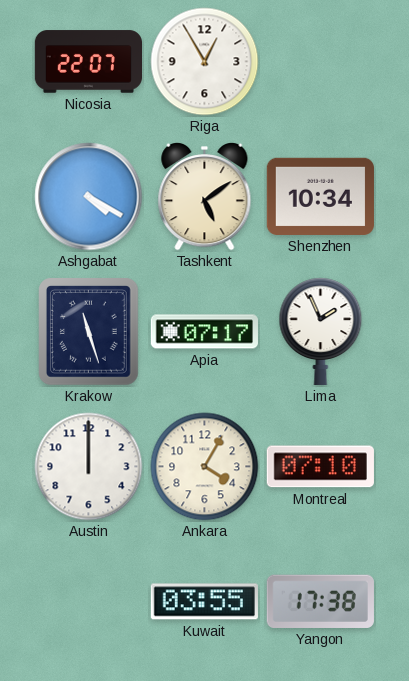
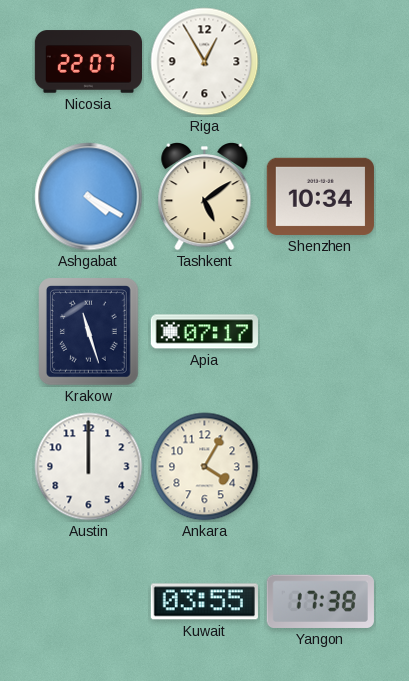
Lima: 1:56 -> none (321, 331)
Montreal: 07:10 -> none (320, 467)
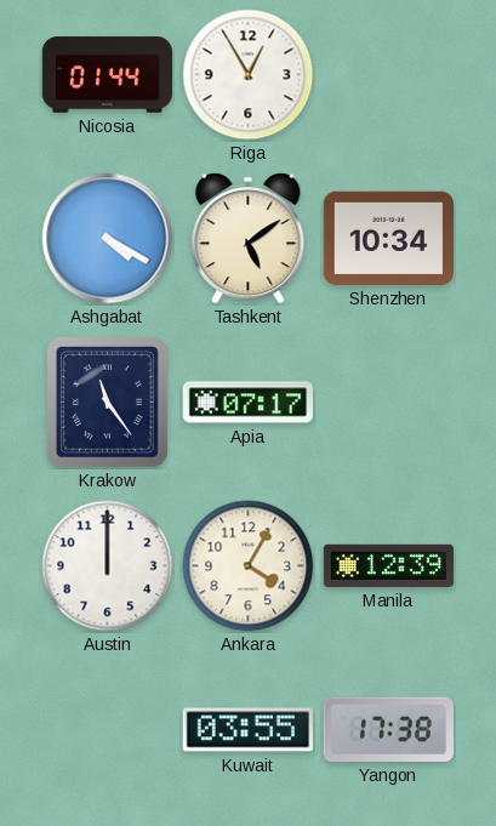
Nicosia: 22:07 -> 01:44 (107, 75)
Krakow: 11:27 -> 11:24 (108, 403)
Manila: none -> 12:39 (388, 565)
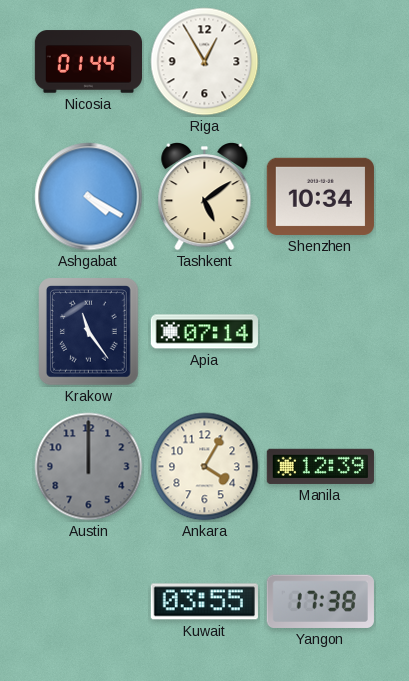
Apia: 07:17 -> 07:14 (204, 332)
Austin dial: white -> grey (89, 467)
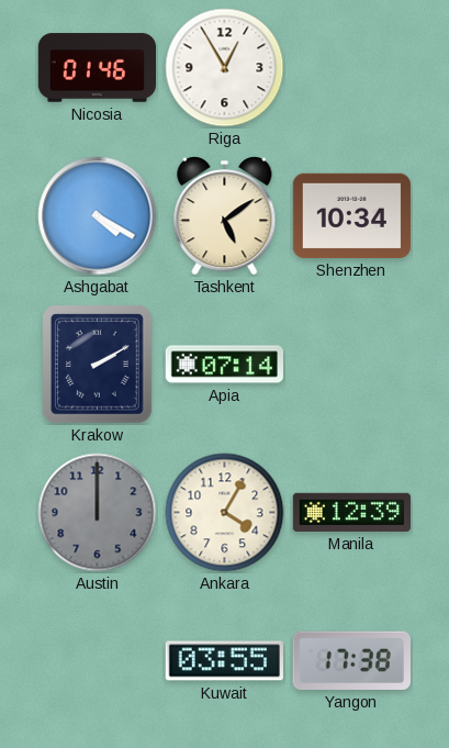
Nicosia: 01:44 -> 01:46 (97, 68)
Krakow: 11:24 -> 2:10 (98, 365)
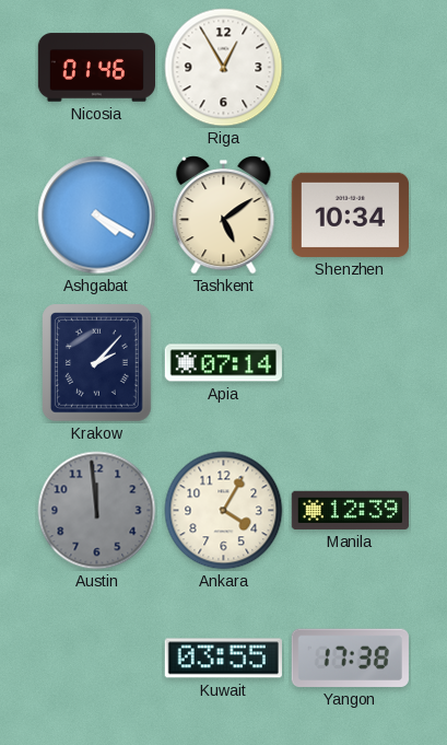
Krakow: 2:10 -> 2:07 (97, 363)
Austin: 12:00 -> 11:59 (97, 511)
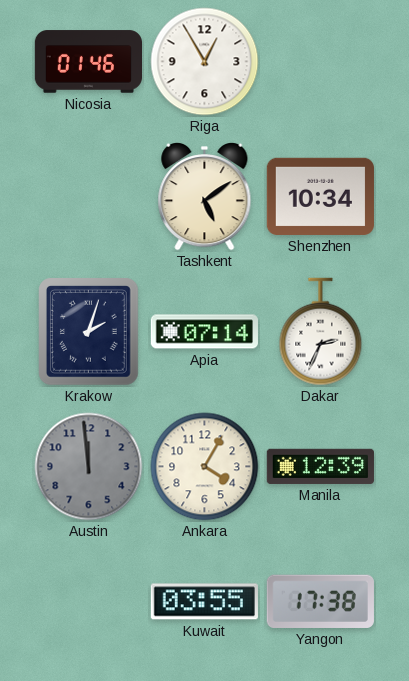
Ashgabat: 4:20 -> none (97, 216)
Krakow: 2:07 -> 2:03 (89, 332)
Dakar: none -> 2:34 (321, 332)
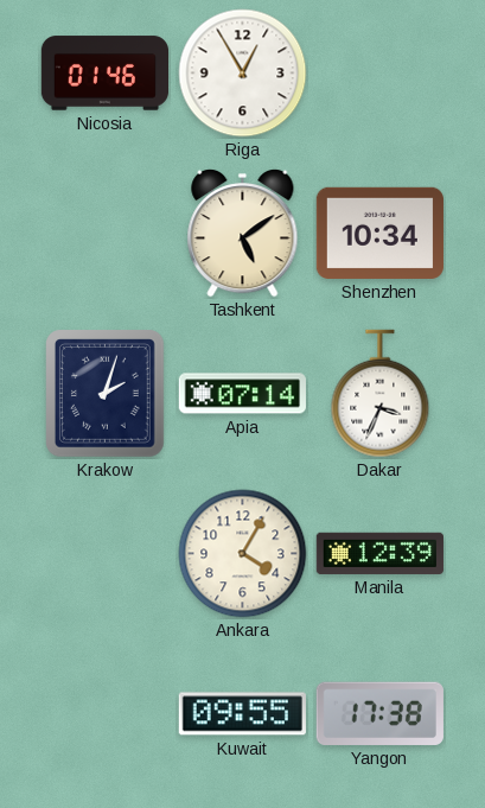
Dakar: 2:34 -> 3:34 (381, 394)
Austin: 11:59 -> none (89, 467)
Kuwait: 03:55 -> 09:55 (242, 714)
